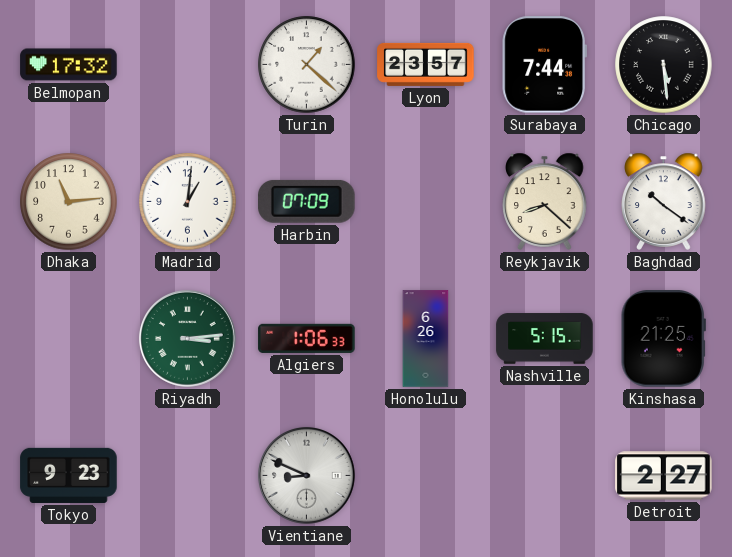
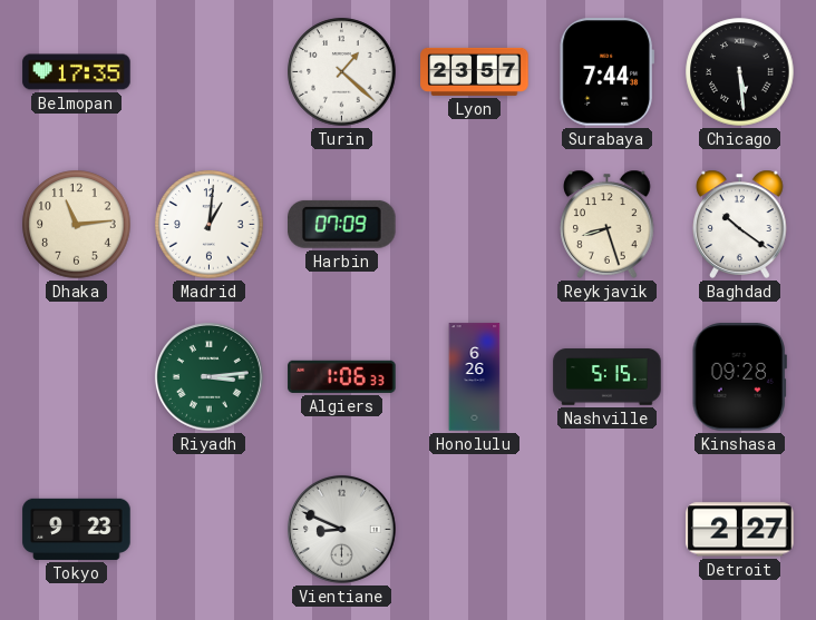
Belmopan: 17:32 -> 17:35 (77, 72)
Reykjavik: 8:22 -> 8:27 (608, 224)
Kinshasa: 21:25 -> 09:28 (739, 377)
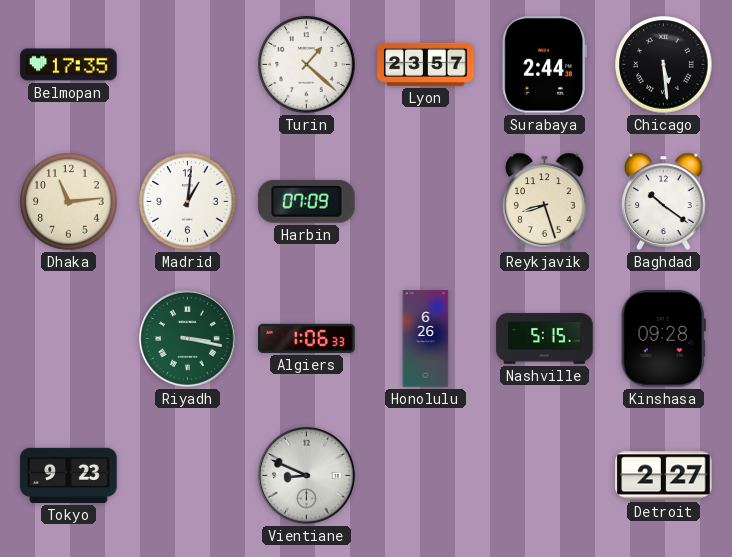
Surabaya: 7:44 -> 2:44 (544, 65)
Riyadh: 3:14 -> 3:17 (187, 338)
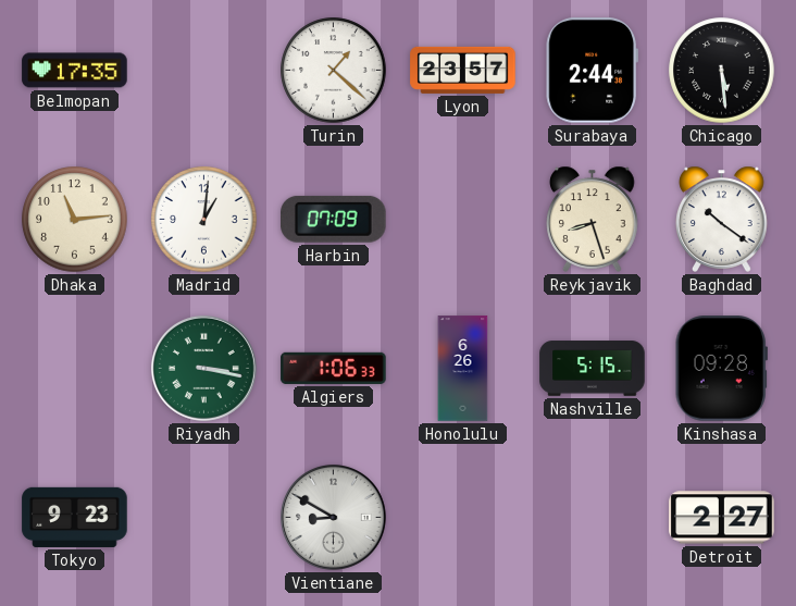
Vientiane: 8:49 -> 8:50 (333, 517)
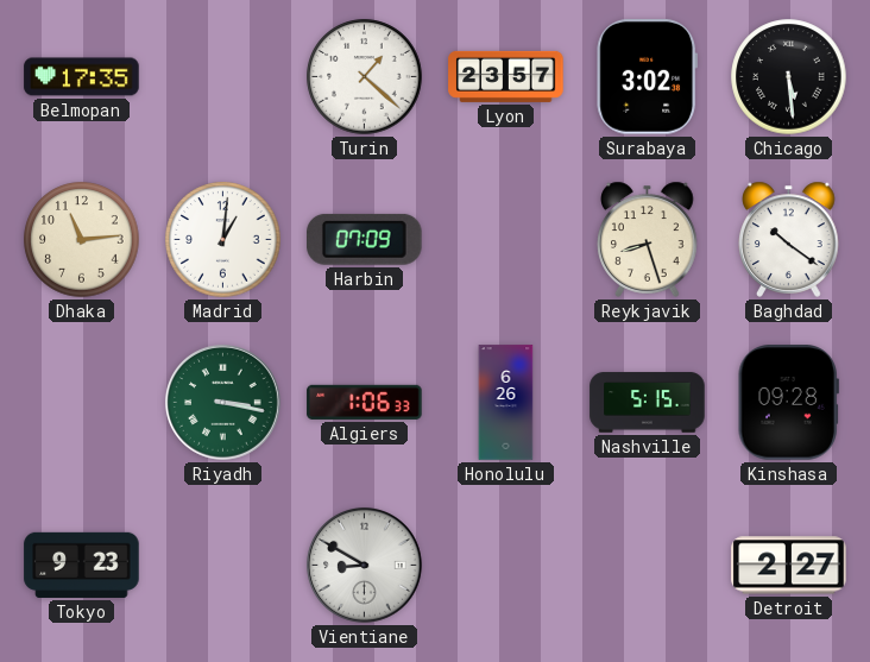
Surabaya: 2:44 -> 3:02 (647, 77)
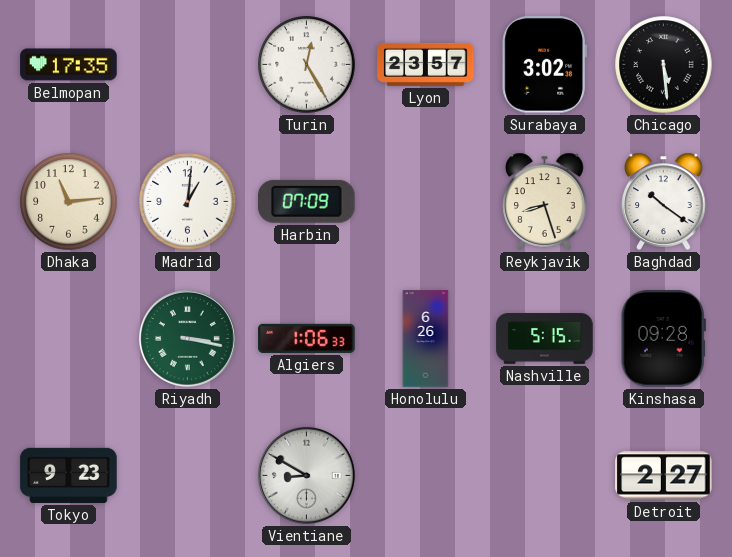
Turin: 1:22 -> 12:25 (307, 65)
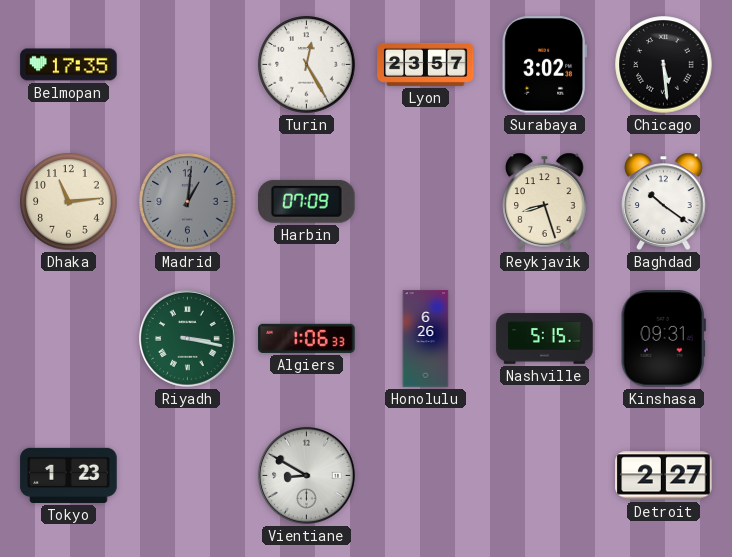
Madrid dial: white -> grey (188, 202)
Kinshasa: 09:28 -> 09:31 (663, 339)
Tokyo: 9:23 -> 1:23 (69, 475)
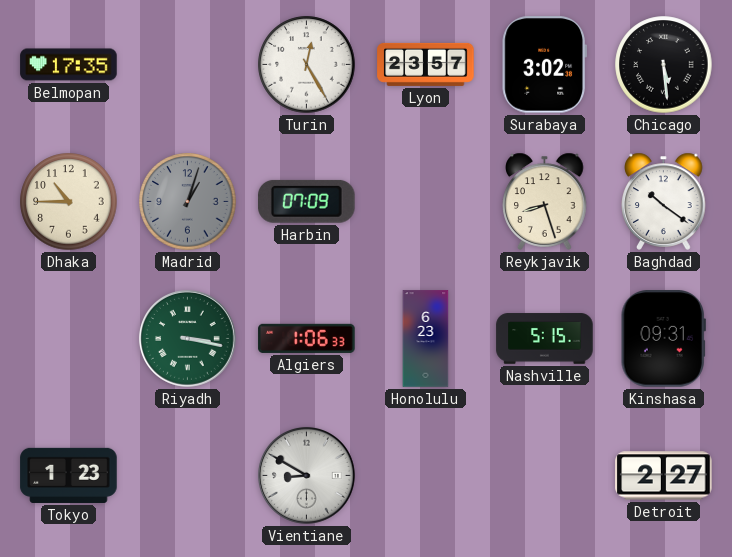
Dhaka: 11:14 -> 10:45 (69, 202)
Madrid: 1:01 -> 1:03 (188, 202)
Honolulu: 6:26 -> 6:23 (426, 339)
